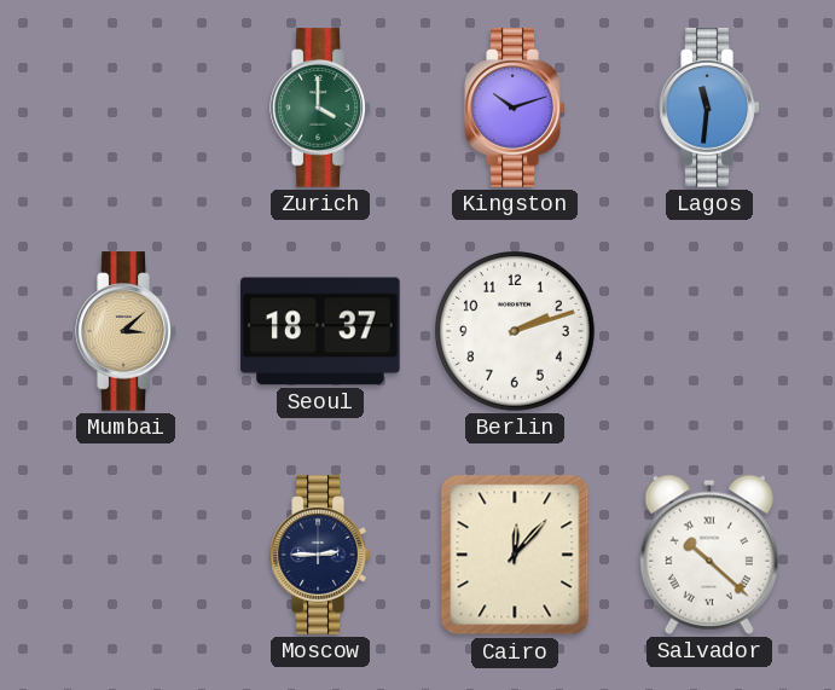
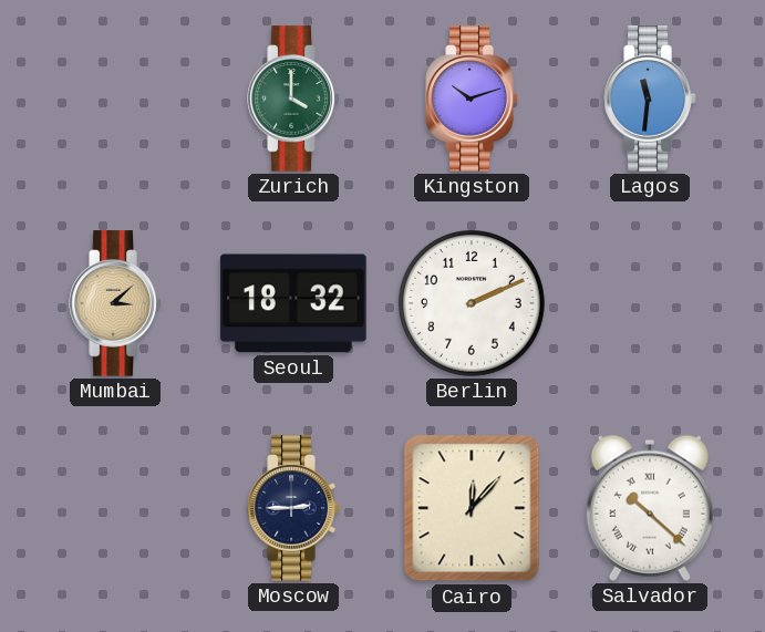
Seoul: 18:37 -> 18:32 (293, 303)
Berlin: 2:12 -> 2:11 (472, 303)
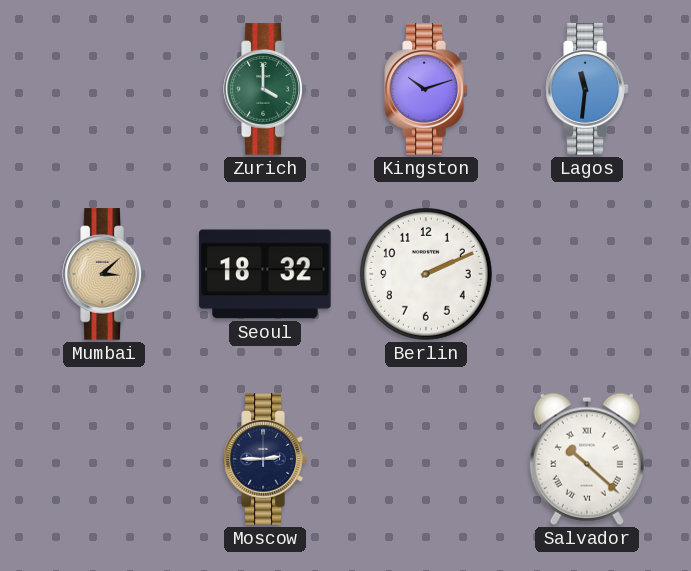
Cairo: 12:07 -> none (472, 508)
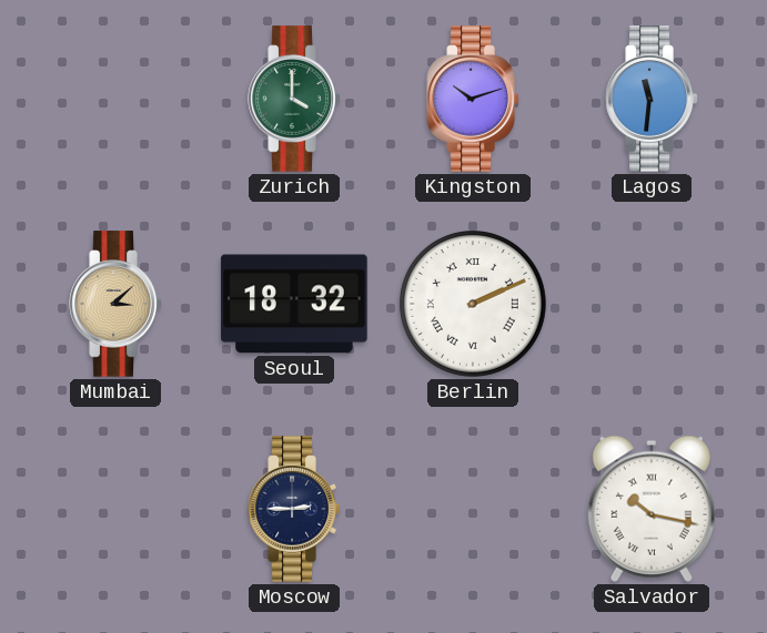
Berlin numerals: Arabic -> Roman (473, 304)
Salvador: 10:22 -> 10:17 (652, 509)
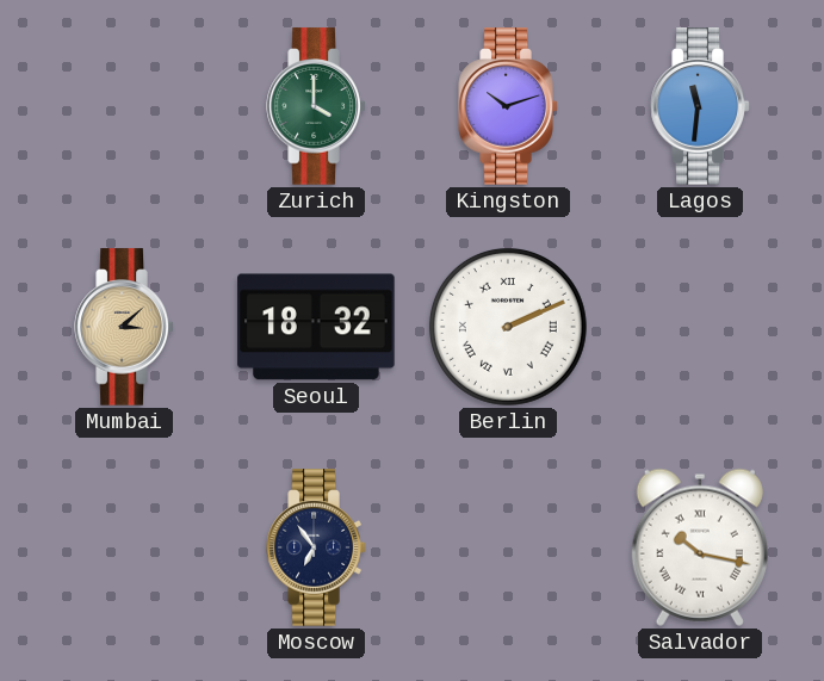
Moscow: 2:45 -> 6:54 (316, 547)
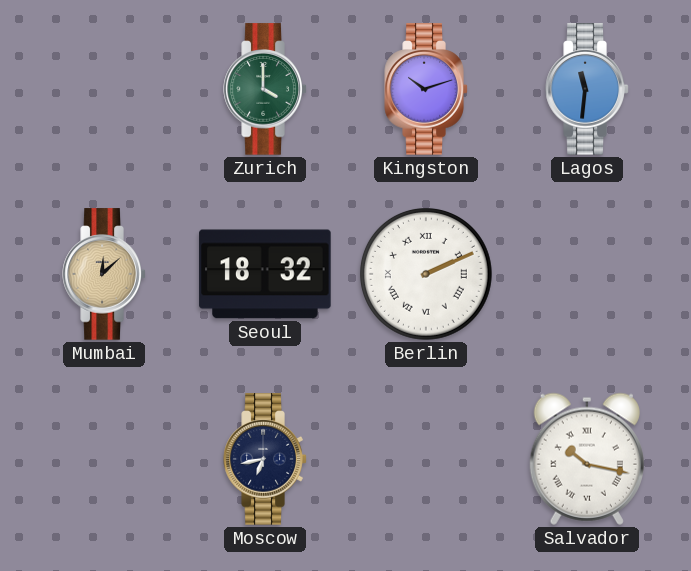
Mumbai: 3:08 -> 12:08 (104, 274)
Moscow: 6:54 -> 6:43 (265, 459)
